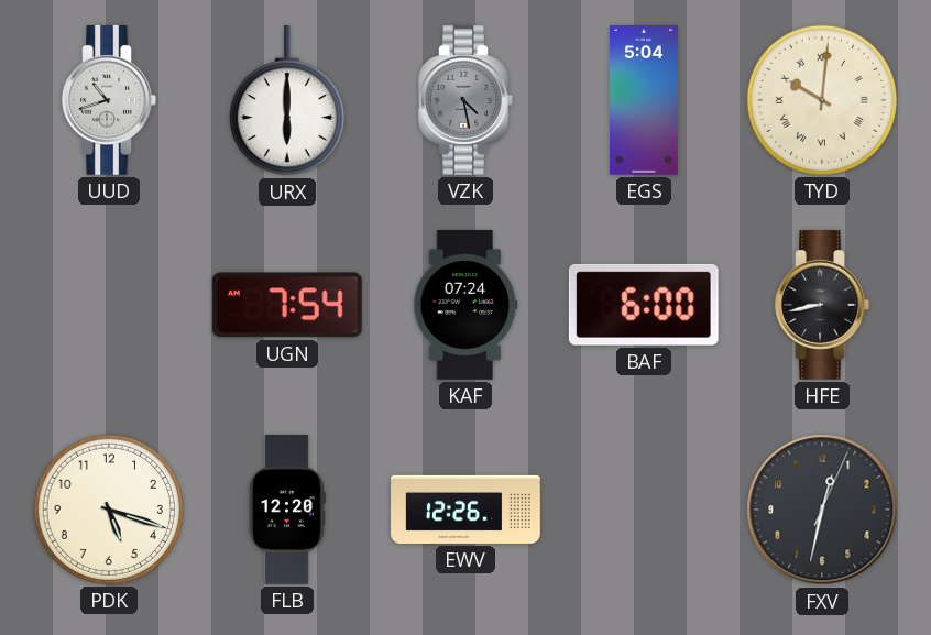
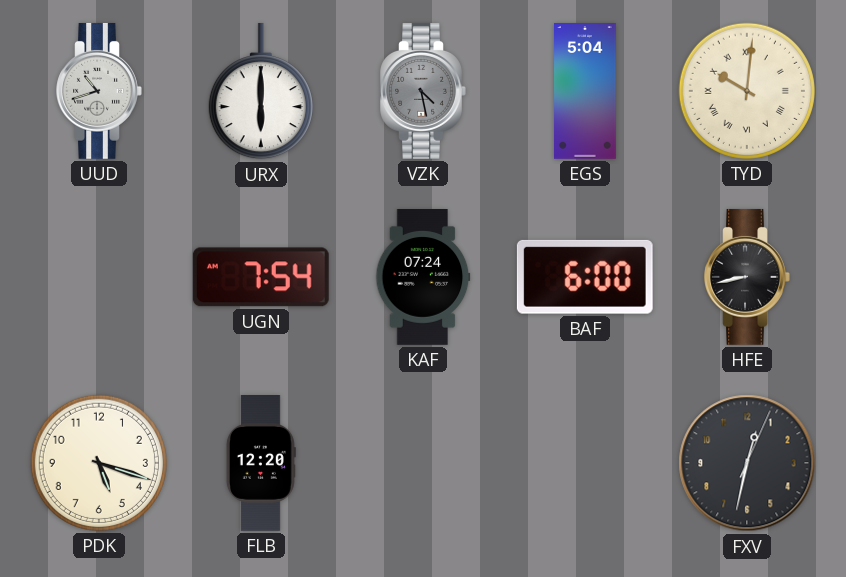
EWV: 12:26 -> none (465, 510)
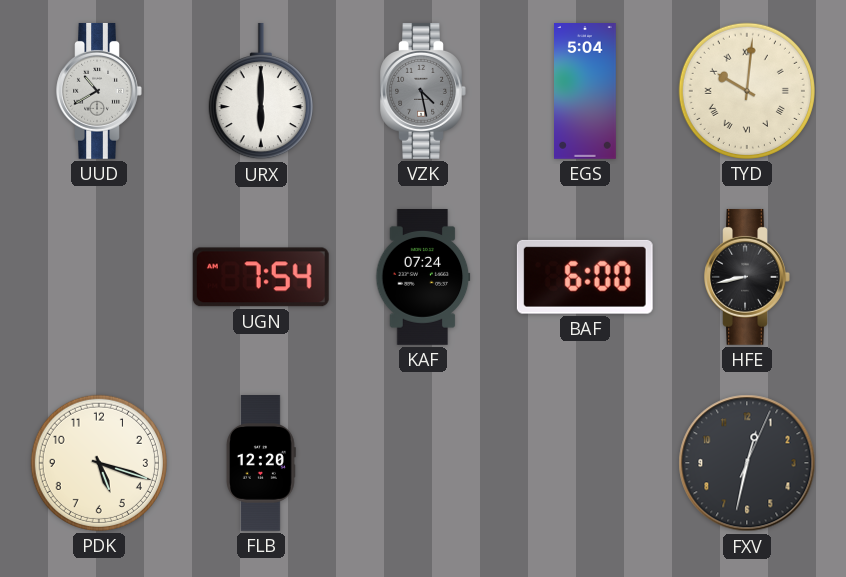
UUD: 10:42 -> 10:40 (99, 91)
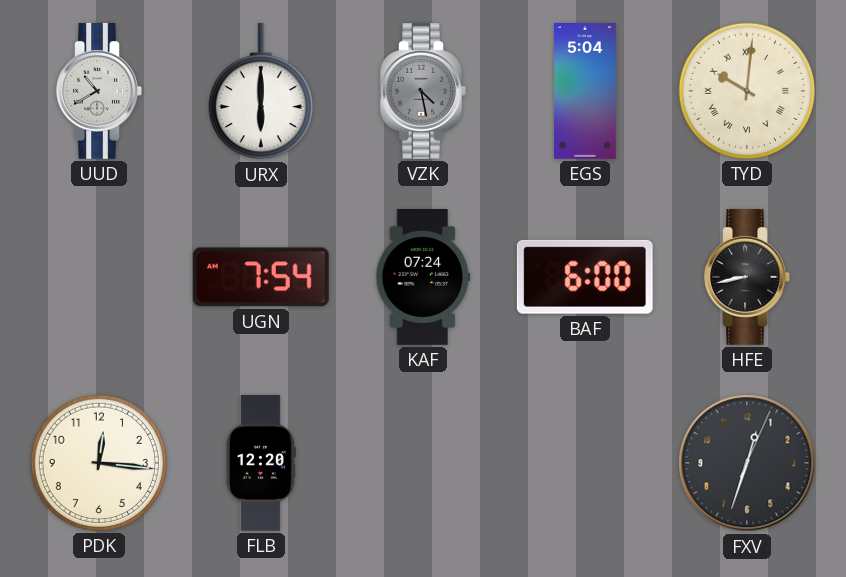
PDK: 5:18 -> 12:16 (99, 463)
FXV: 12:32 -> 12:33 (747, 463)
